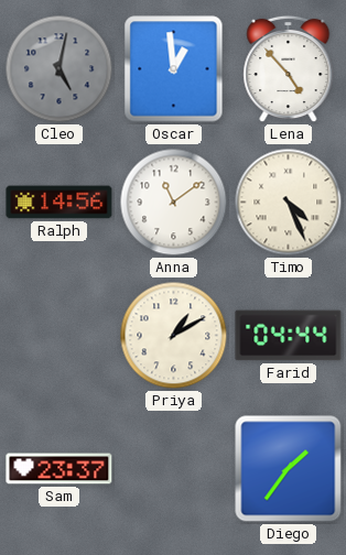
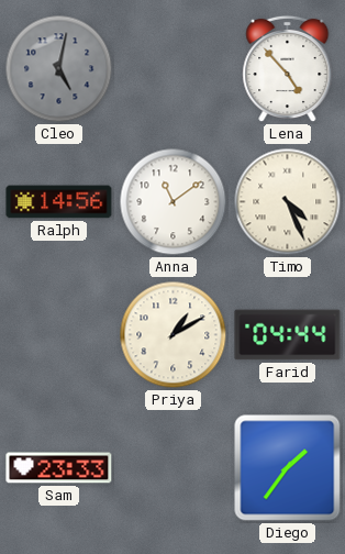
Oscar: 12:59 -> none (174, 69)
Sam: 23:37 -> 23:33 (59, 468)
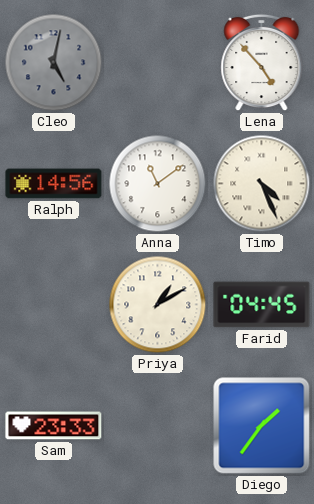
Farid: 04:44 -> 04:45 (262, 305)
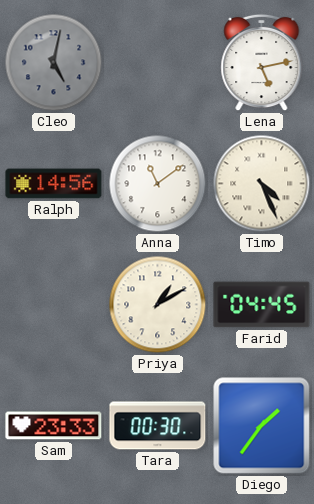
Lena: 4:53 -> 5:13 (262, 63)
Tara: none -> 00:30 (158, 426)
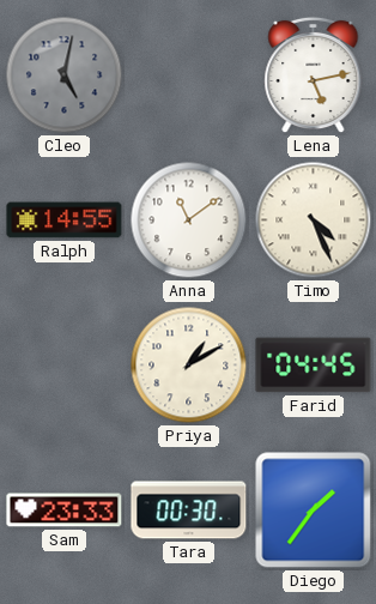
Ralph: 14:56 -> 14:55 (65, 221)
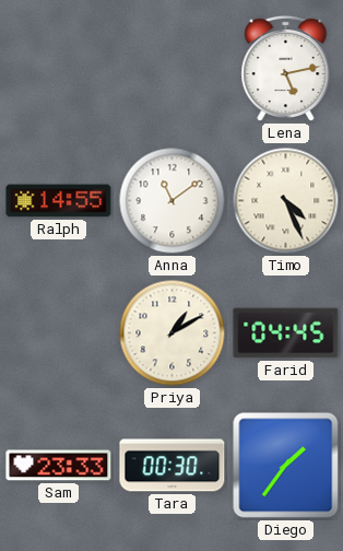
Cleo: 5:02 -> none (65, 75)
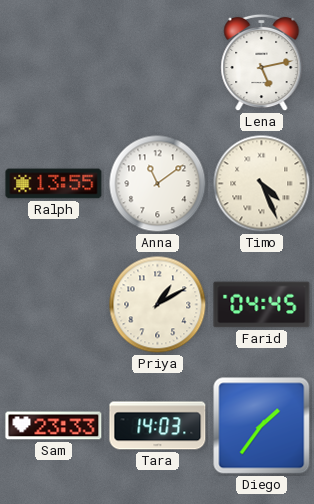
Ralph: 14:55 -> 13:55 (54, 184)
Tara: 00:30 -> 14:03 (158, 426)
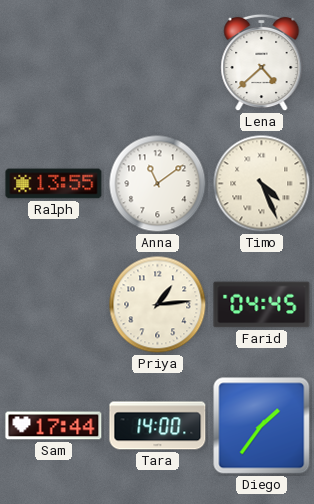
Lena: 5:13 -> 4:38 (262, 63)
Priya: 1:10 -> 1:14 (158, 305)
Sam: 23:33 -> 17:44 (54, 426)
Tara: 14:03 -> 14:00 (158, 426)
